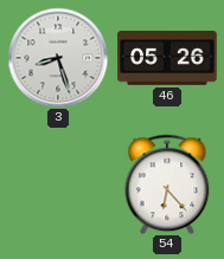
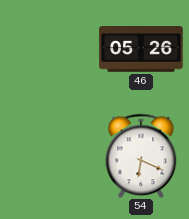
3: 8:27 -> none (58, 58)
54: 6:23 -> 6:19 (141, 156)
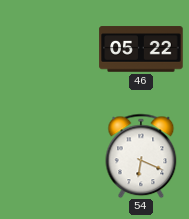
46: 05:26 -> 05:22 (141, 49)
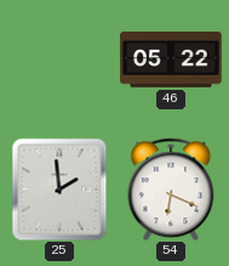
25: none -> 1:59 (59, 189)
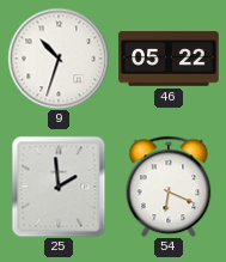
9: none -> 10:33 (59, 59)
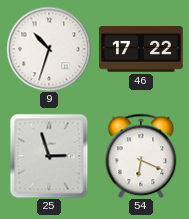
46: 05:22 -> 17:22 (141, 49)
25: 1:59 -> 2:57 (49, 156)
